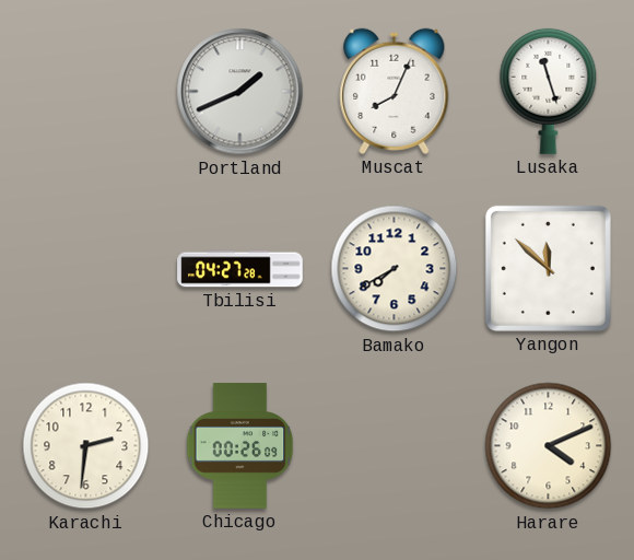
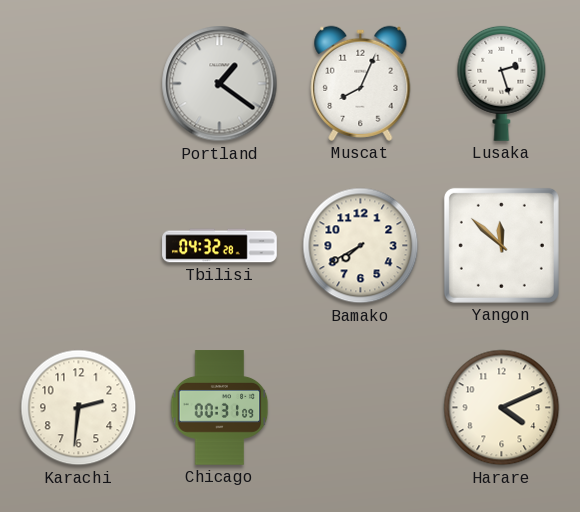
Portland: 1:41 -> 1:21 (220, 84)
Lusaka: 11:27 -> 2:27 (502, 83)
Tbilisi: 04:27 -> 04:32 (220, 246)
Chicago: 00:26 -> 00:31 (220, 408)
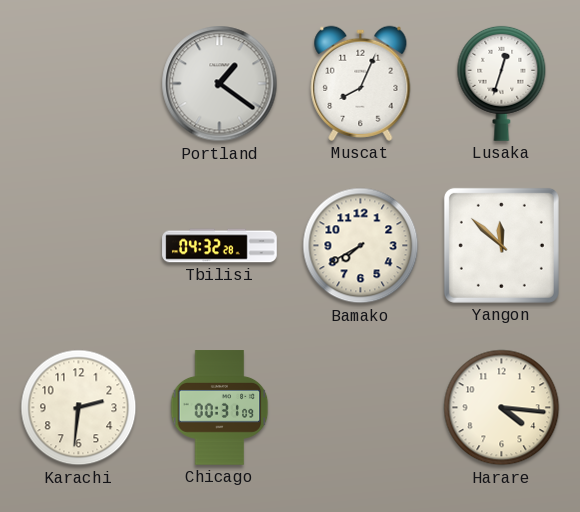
Lusaka: 2:27 -> 12:33 (502, 83)
Harare: 4:11 -> 4:16 (502, 408)
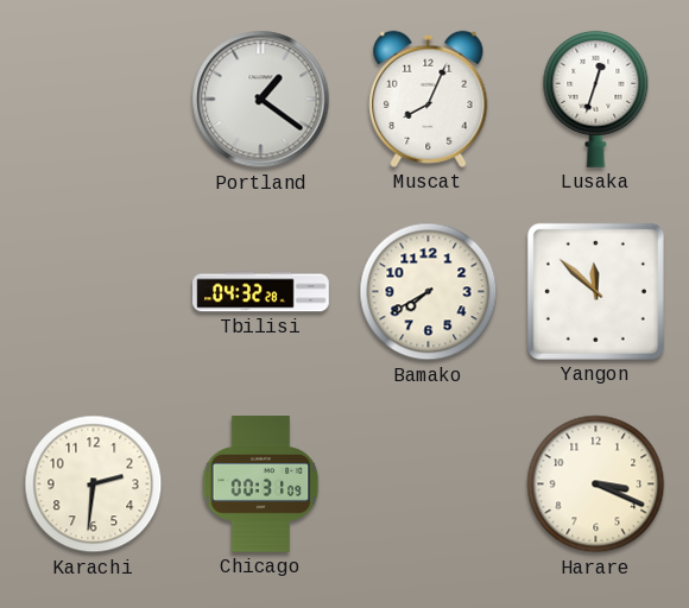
Harare: 4:16 -> 3:19 (596, 484)
